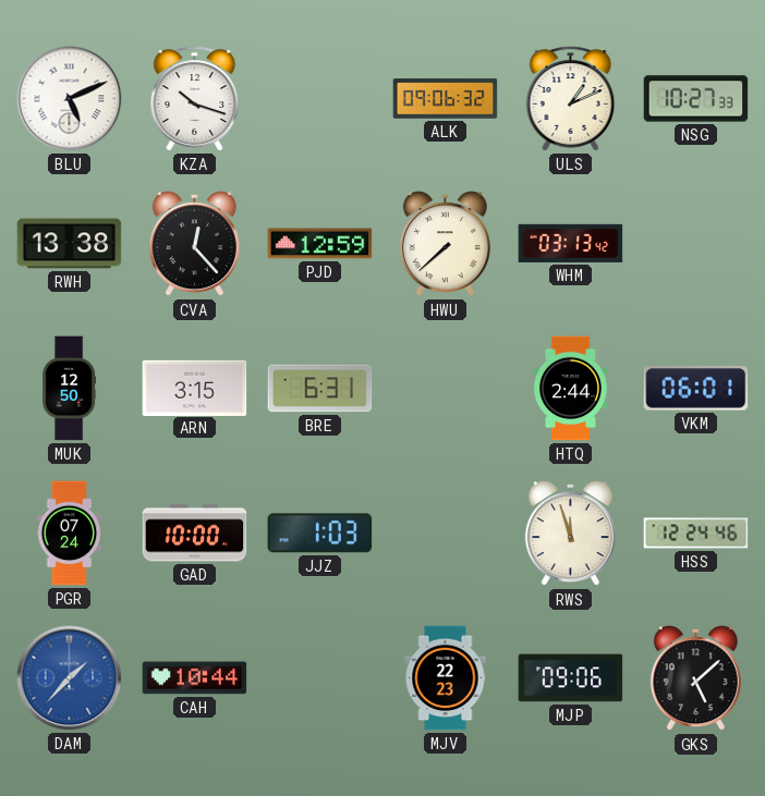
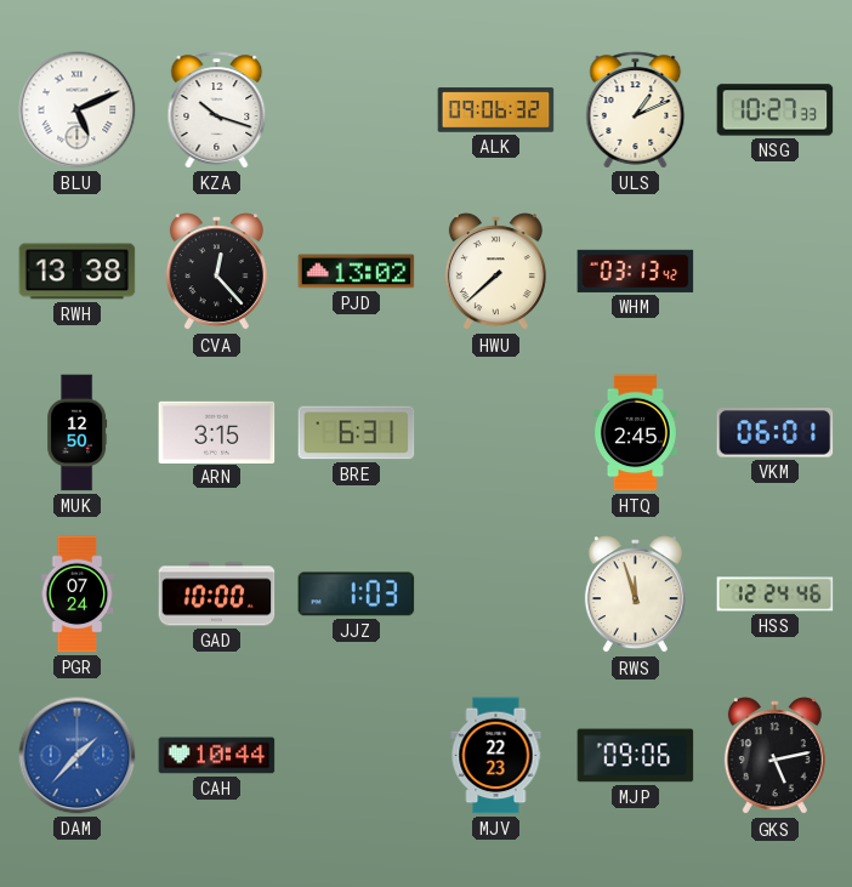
PJD: 12:59 -> 13:02 (357, 272)
HTQ: 2:44 -> 2:45 (635, 433)
GKS: 5:08 -> 5:13 (774, 756)
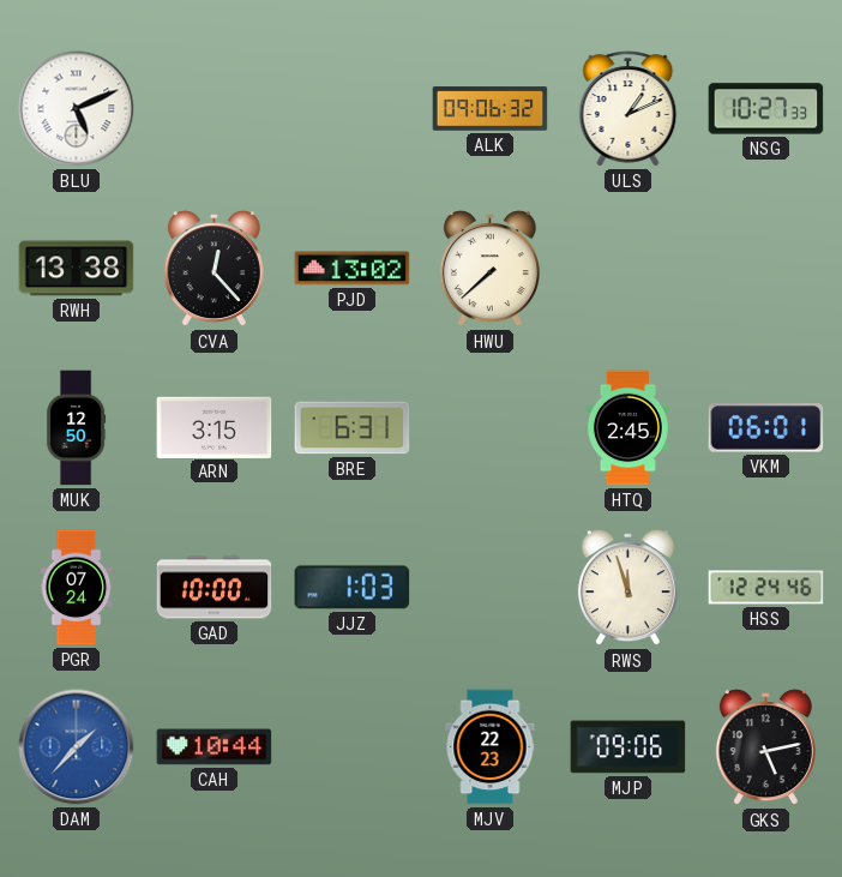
KZA: 10:18 -> none (217, 110)
WHM: 03:13 -> none (636, 271)
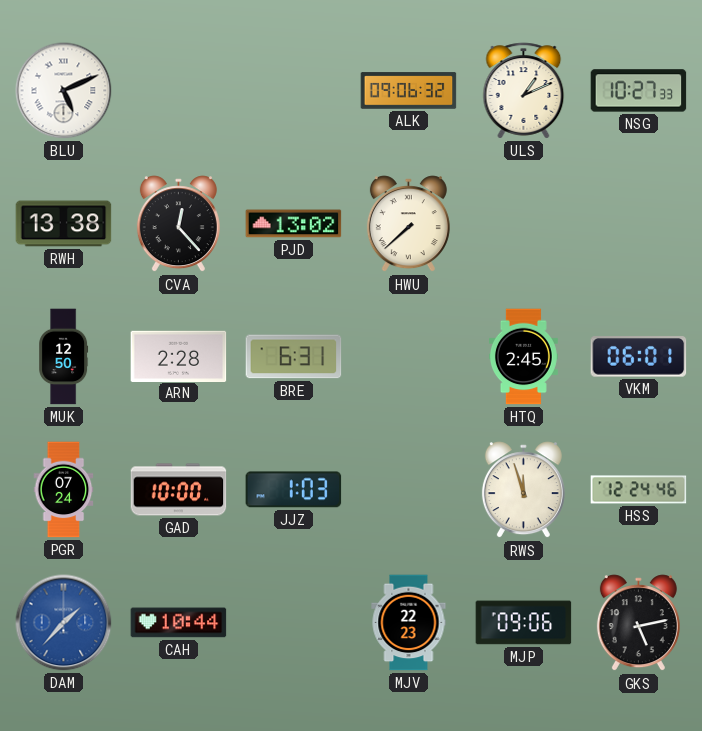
ARN: 3:15 -> 2:28 (179, 356)
